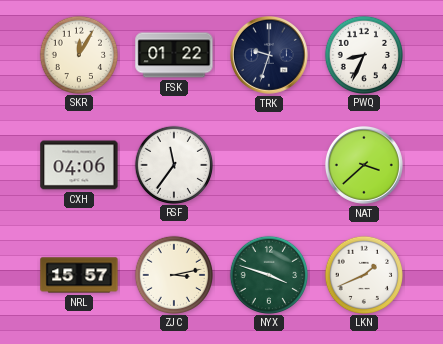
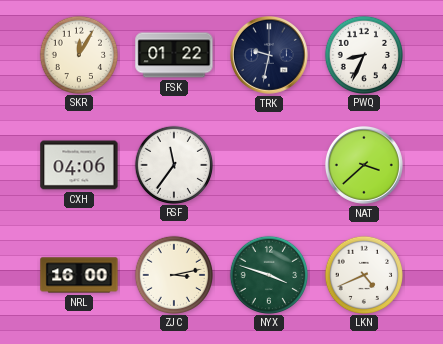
TRK: 9:33 -> 9:32 (269, 55)
NRL: 15:57 -> 16:00 (79, 275)
LKN: 1:41 -> 4:41 (363, 274)
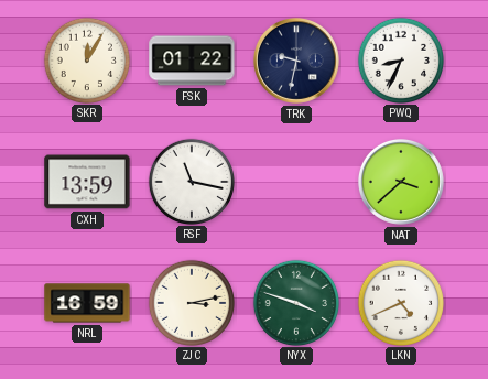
CXH: 04:06 -> 13:59 (87, 182)
RSF: 11:36 -> 11:17 (191, 181)
NRL: 16:00 -> 16:59 (87, 303)
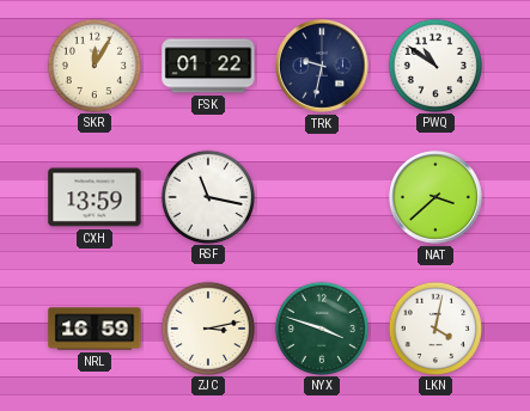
PWQ: 8:34 -> 10:51 (434, 65)
LKN: 4:41 -> 4:02 (434, 327)
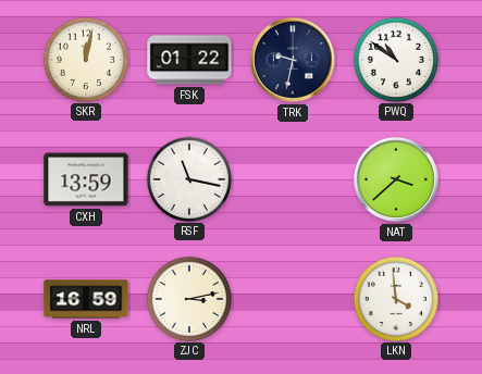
SKR: 12:05 -> 12:02 (85, 59)
NYX: 3:48 -> none (321, 327)
LKN: 4:02 -> 3:59 (395, 298)
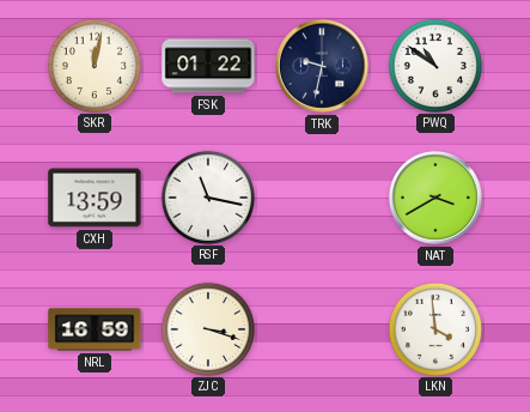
NAT: 3:38 -> 3:40 (435, 198)
ZJC: 3:13 -> 3:18 (207, 328)
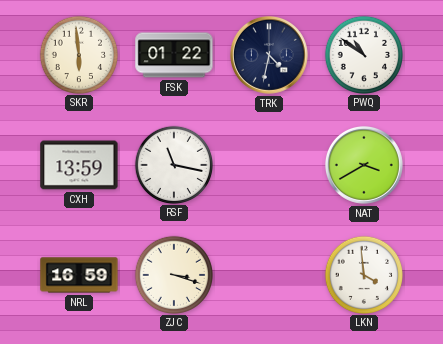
SKR: 12:02 -> 5:59 (78, 54)
TRK: 9:32 -> 4:32 (269, 55)
